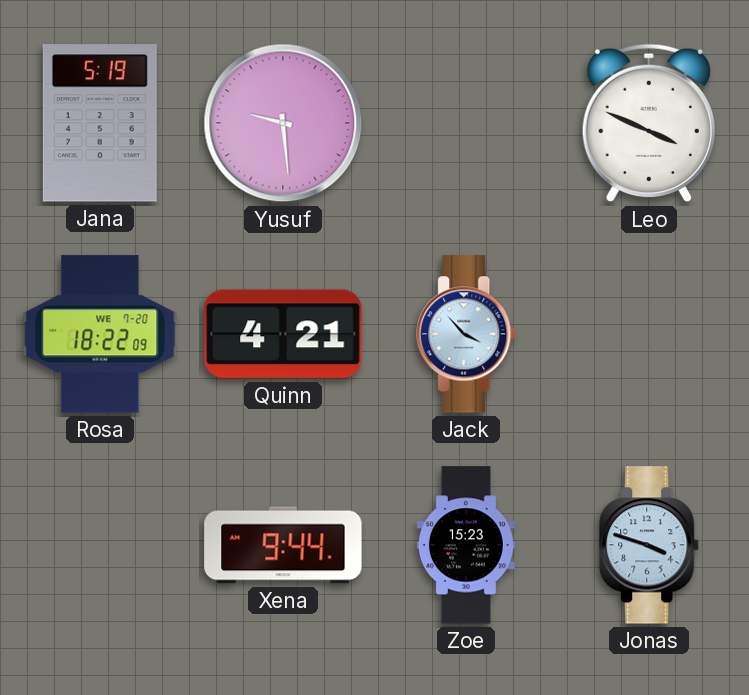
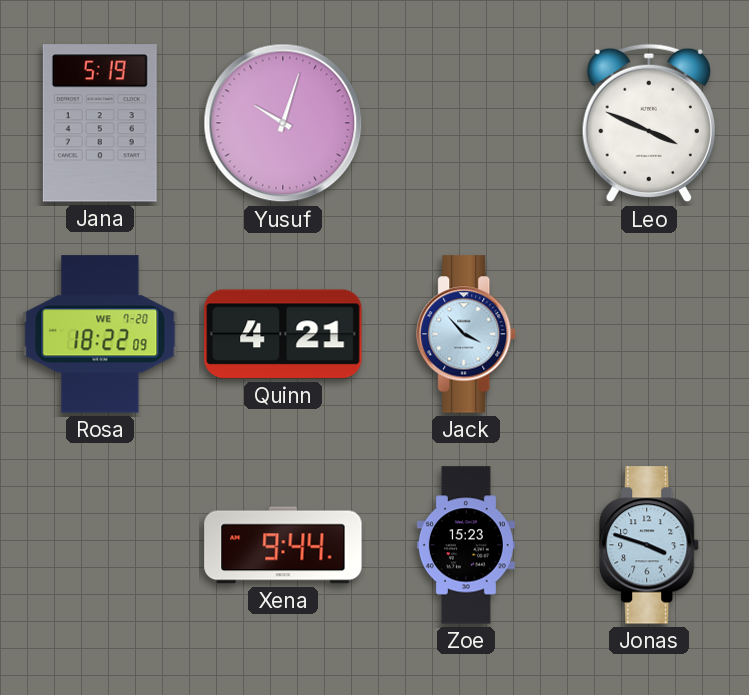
Yusuf: 9:29 -> 10:03 (283, 123)
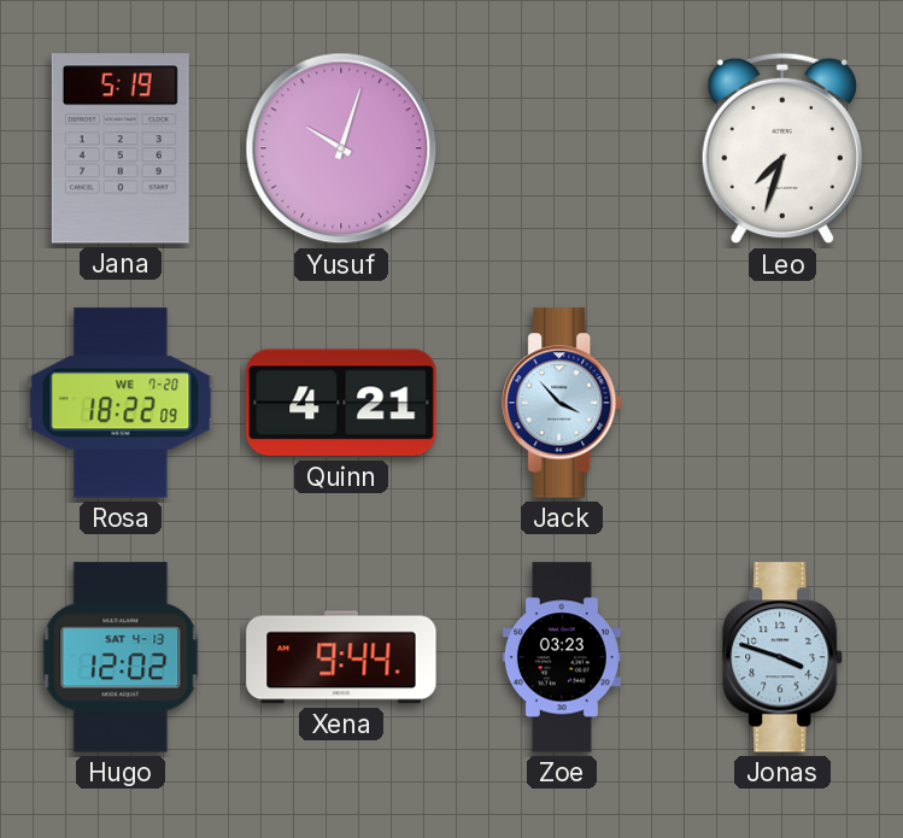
Leo: 3:49 -> 7:33 (782, 148)
Hugo: none -> 12:02 (121, 657)
Zoe: 15:23 -> 03:23 (562, 657)
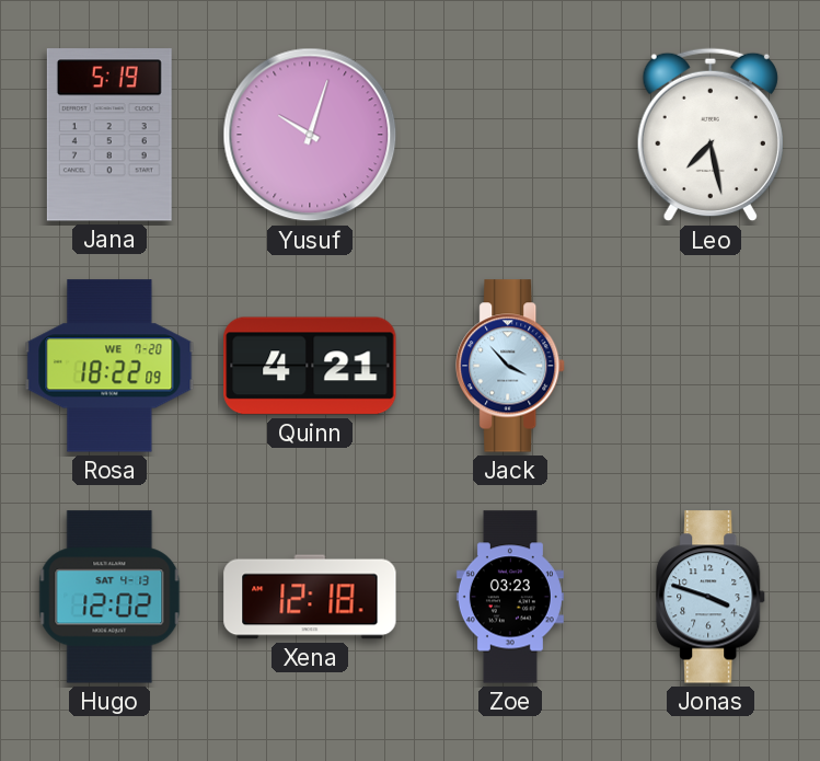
Leo: 7:33 -> 7:28 (711, 135)
Xena: 9:44 -> 12:18 (310, 597)
